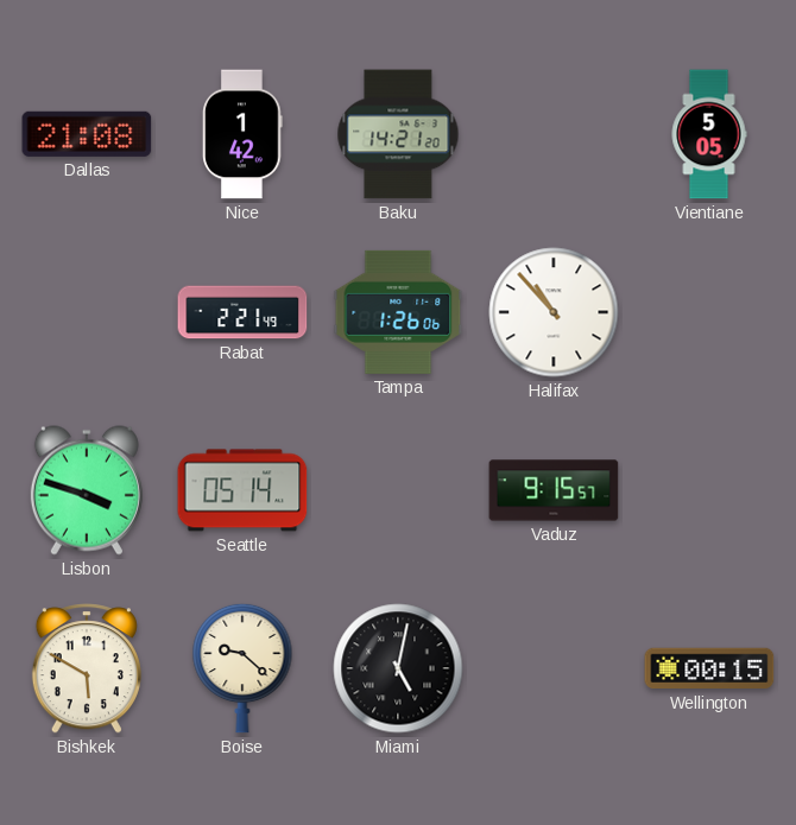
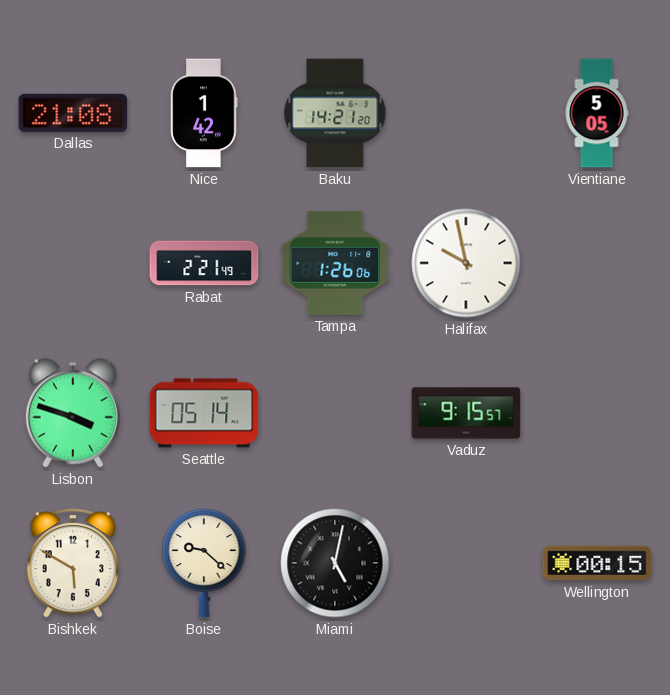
Halifax: 10:53 -> 9:58 (466, 263)
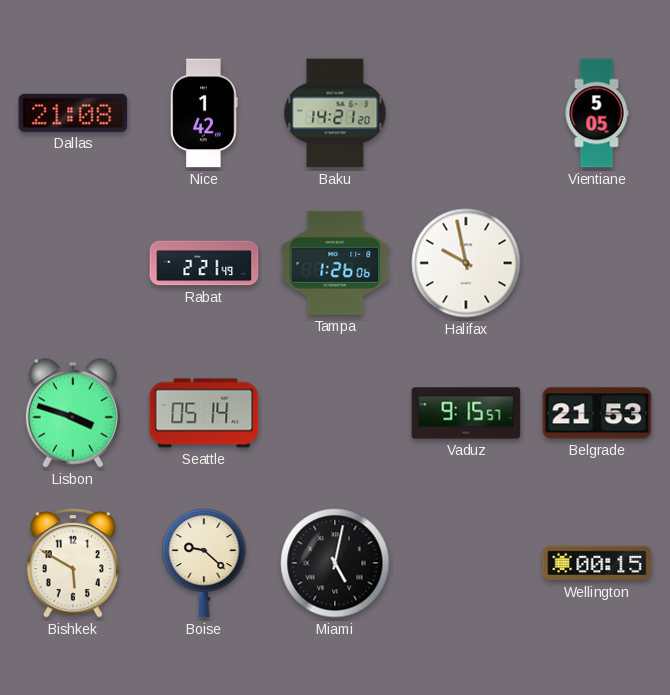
Belgrade: none -> 21:53 (597, 413)
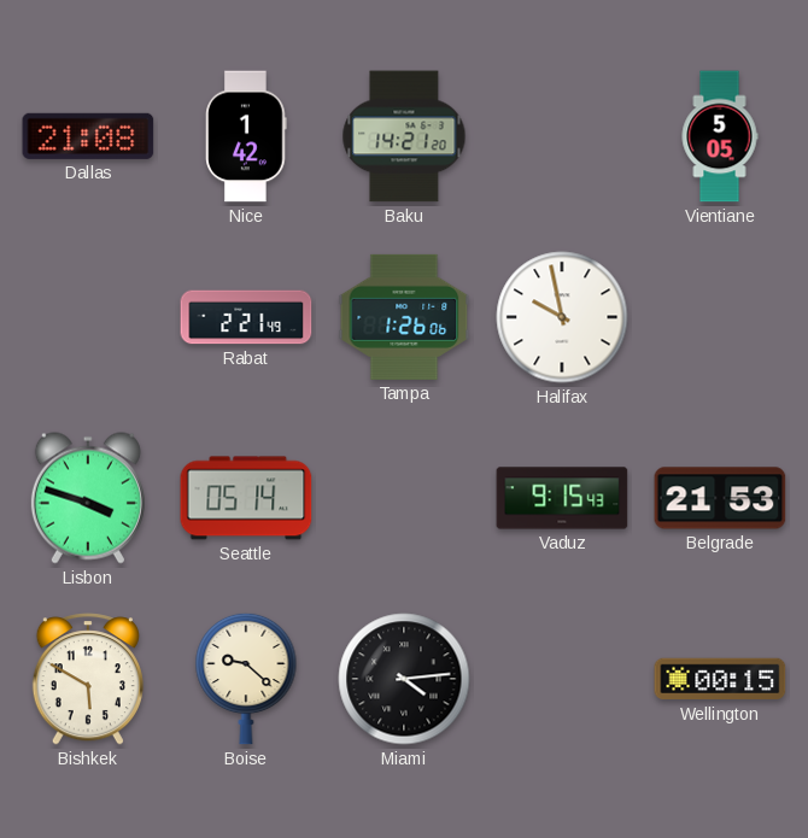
Vaduz: 9:15:57 -> 9:15:43 (562, 498)
Miami: 5:02 -> 4:14 (404, 679)
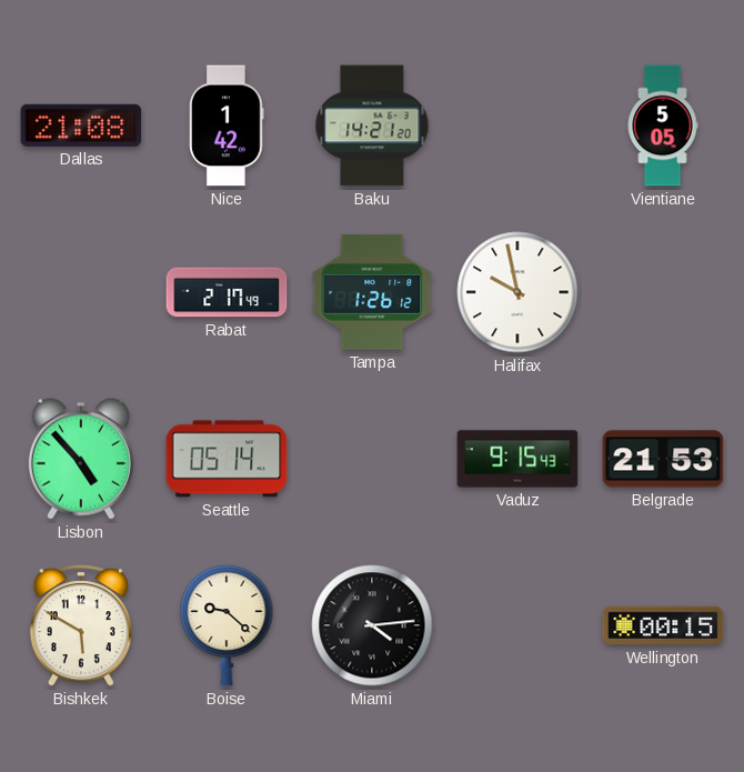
Rabat: 2:21 -> 2:17 (227, 292)
Tampa: 1:26:06 -> 1:26:12 (372, 292)
Lisbon: 3:48 -> 4:53 (81, 459)
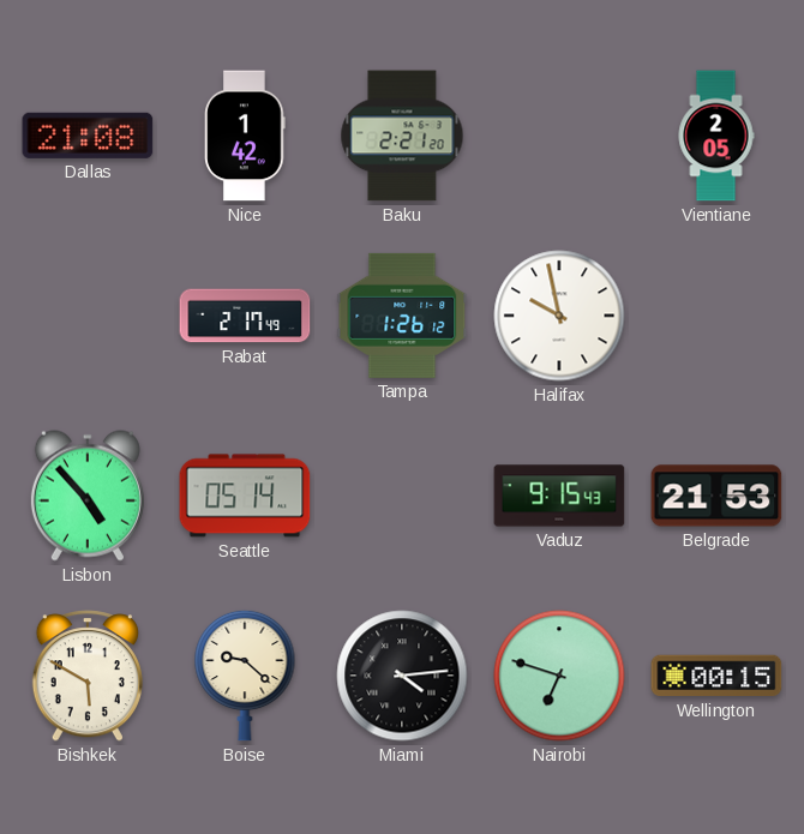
Baku: 14:21 -> 2:21 (402, 136)
Vientiane: 5:05 -> 2:05 (716, 136)
Nairobi: none -> 6:48 (559, 676)
